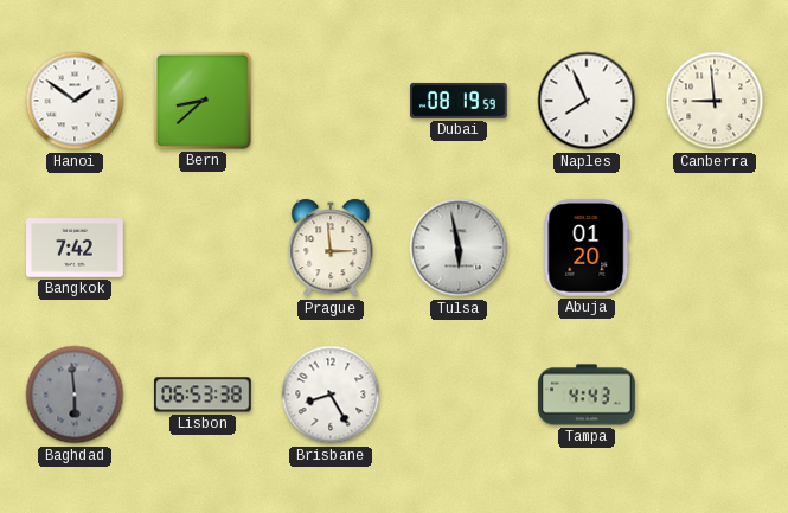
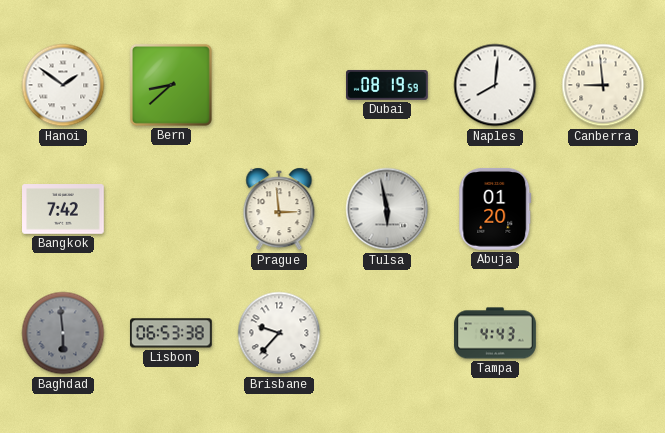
Naples: 7:56 -> 8:01 (495, 85)
Brisbane: 8:25 -> 9:37 (279, 333)
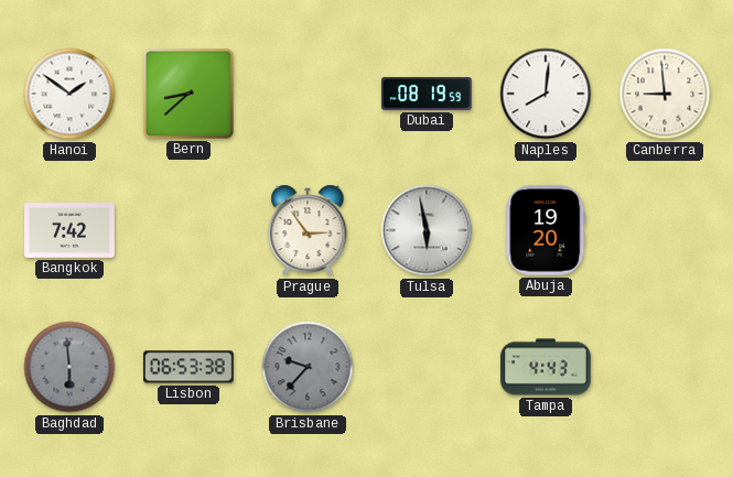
Prague: 2:59 -> 2:54 (308, 230)
Abuja: 01:20 -> 19:20 (546, 230)
Brisbane dial: white -> grey (308, 367)
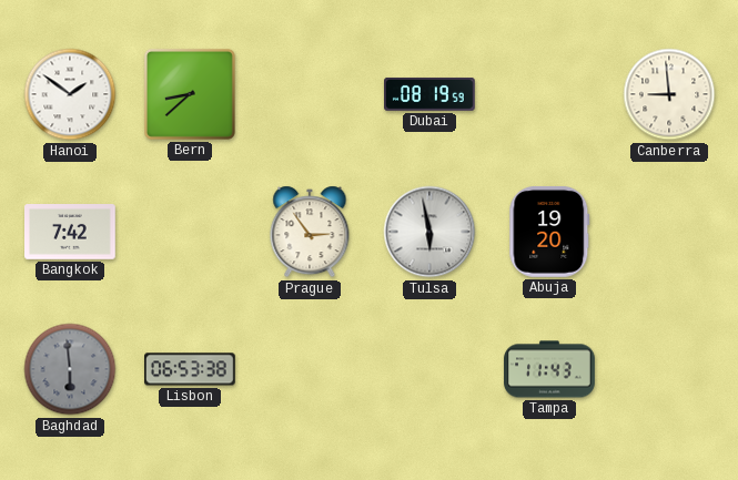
Naples: 8:01 -> none (546, 94)
Brisbane: 9:37 -> none (308, 367)
Tampa: 4:43 -> 11:43 (549, 369)
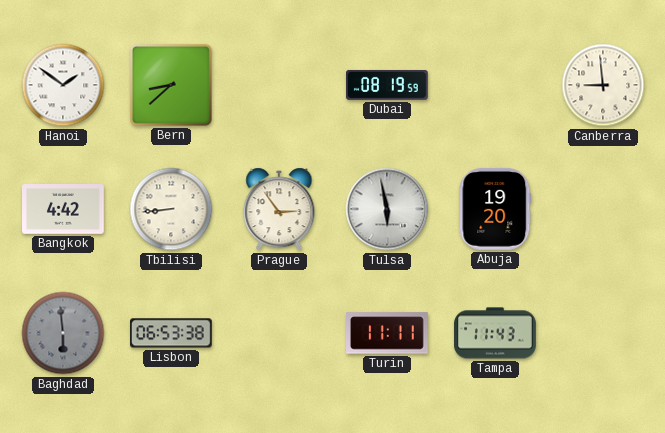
Bangkok: 7:42 -> 4:42 (64, 210)
Tbilisi: none -> 8:44 (171, 209)
Turin: none -> 11:11 (388, 333)
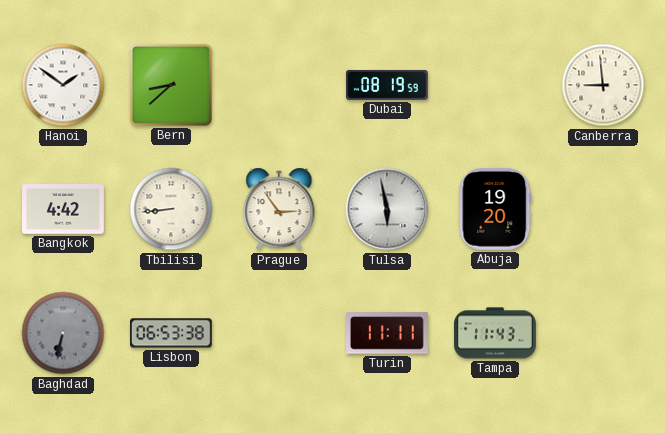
Baghdad: 5:59 -> 6:32 (63, 333)
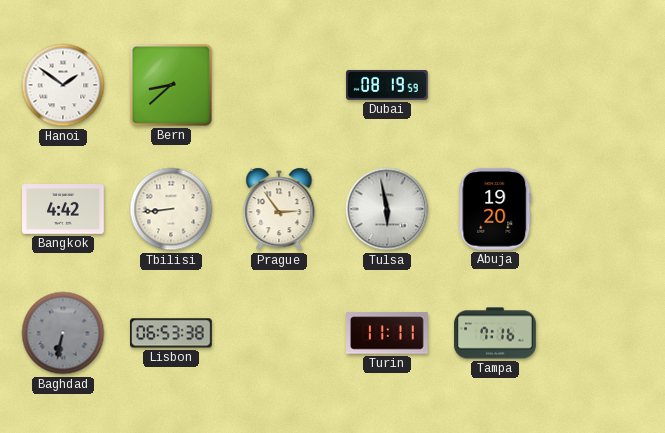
Canberra: 8:59 -> none (603, 85)
Tampa: 11:43 -> 7:16 (495, 333)
